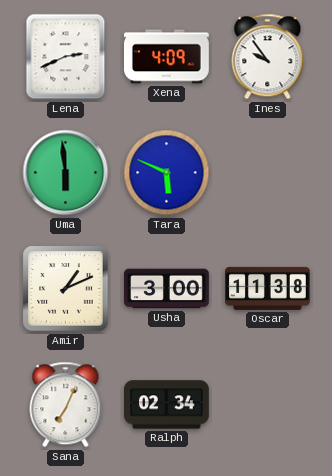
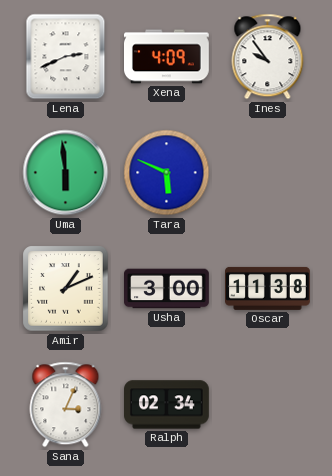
Sana: 7:04 -> 3:04 (66, 405)
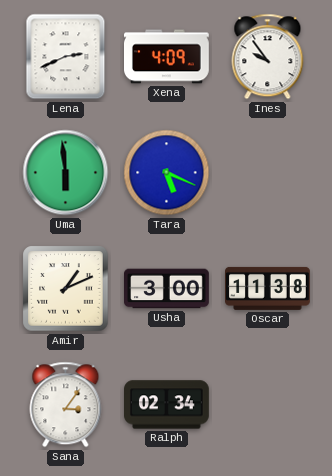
Tara: 5:49 -> 5:19 (167, 173)
Sana: 3:04 -> 3:06 (66, 405)
